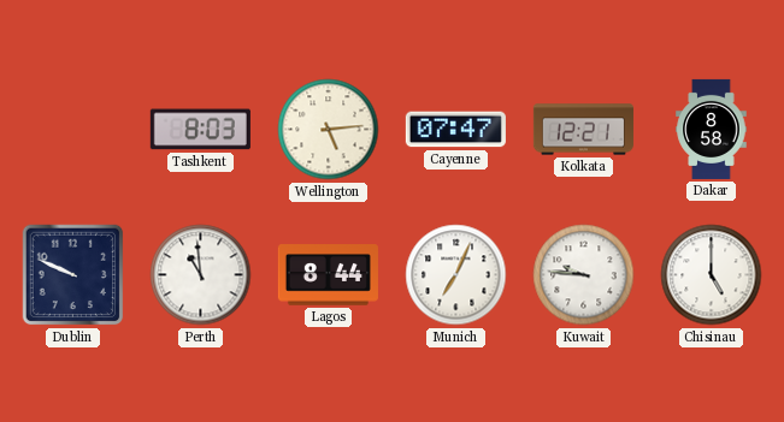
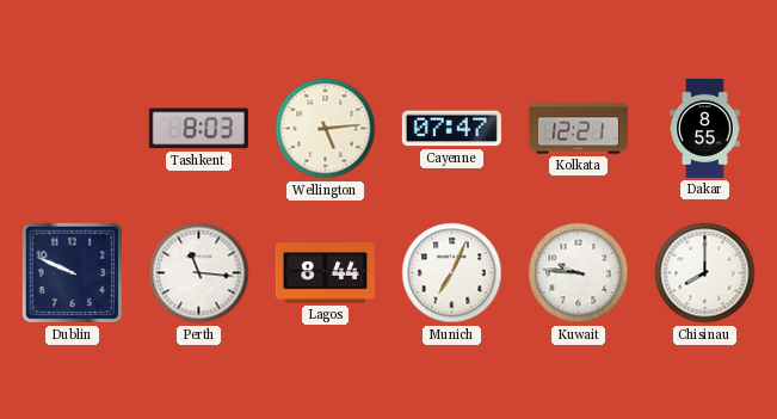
Dakar: 8:58 -> 8:55 (705, 128)
Perth: 10:59 -> 11:16 (199, 273)
Chisinau: 5:00 -> 8:00 (705, 273)
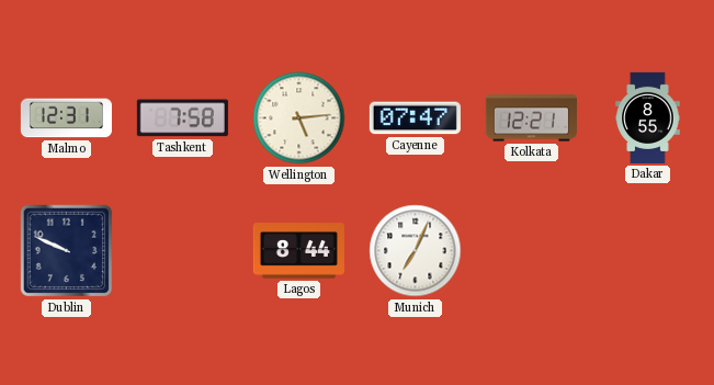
Malmo: none -> 12:31 (66, 118)
Tashkent: 8:03 -> 7:58 (182, 118)
Perth: 11:16 -> none (199, 273)
Kuwait: 9:46 -> none (579, 273)
Chisinau: 8:00 -> none (705, 273)
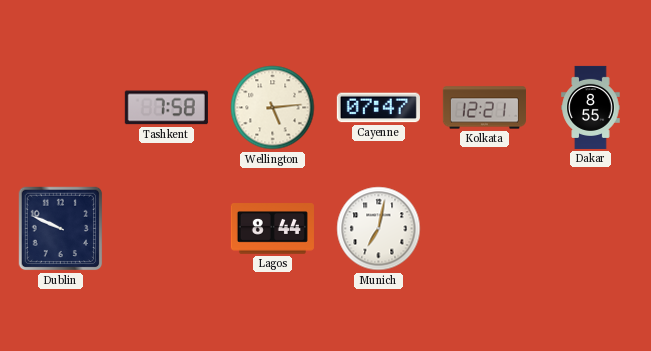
Malmo: 12:31 -> none (66, 118)
Munich: 7:04 -> 7:02 (379, 229)
